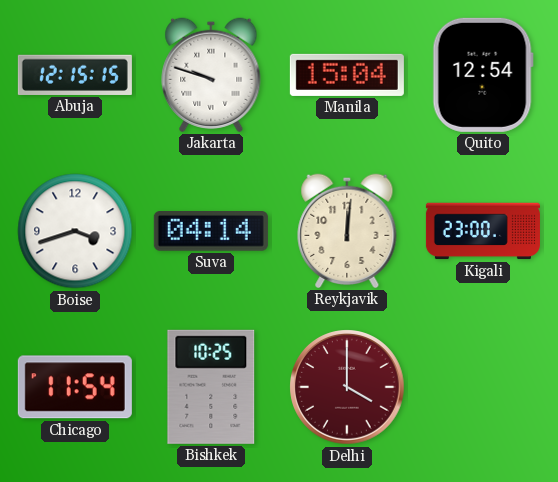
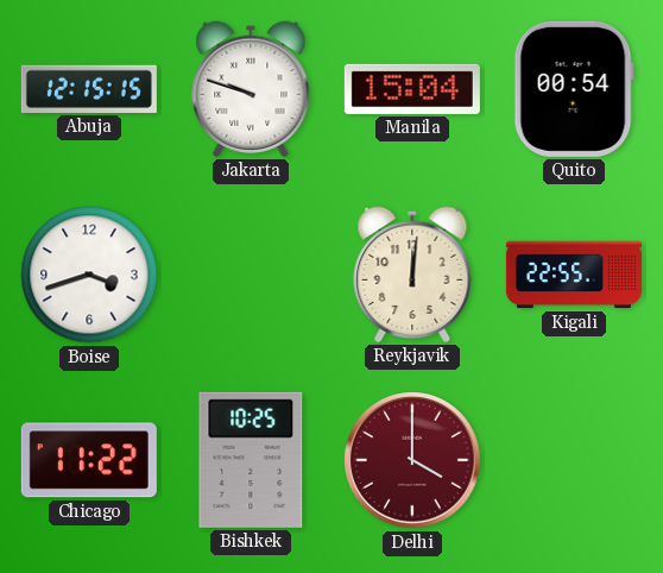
Quito: 12:54 -> 00:54 (574, 89)
Suva: 04:14 -> none (211, 232)
Kigali: 23:00 -> 22:55 (574, 275)
Chicago: 11:54 -> 11:22 (89, 460)
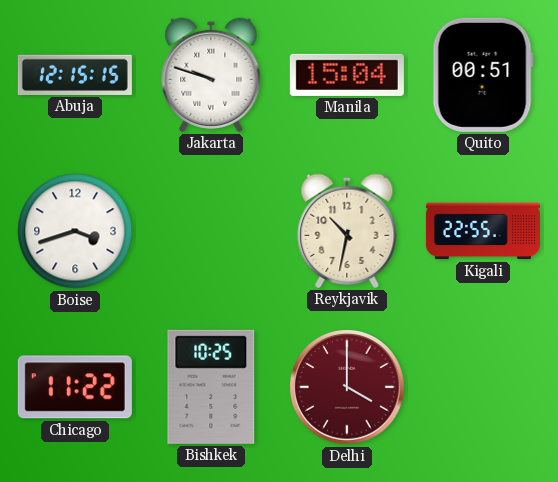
Quito: 00:54 -> 00:51 (483, 75)
Reykjavik: 12:01 -> 10:32 (347, 231)
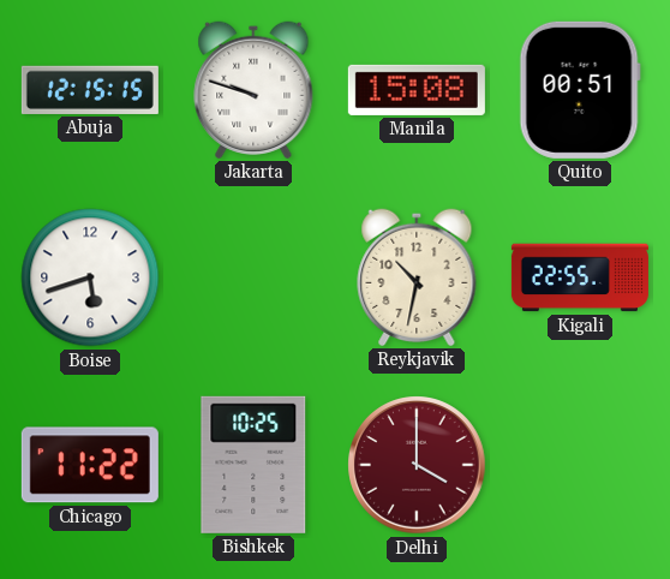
Manila: 15:04 -> 15:08 (417, 90)
Boise: 3:42 -> 5:42 (90, 277)
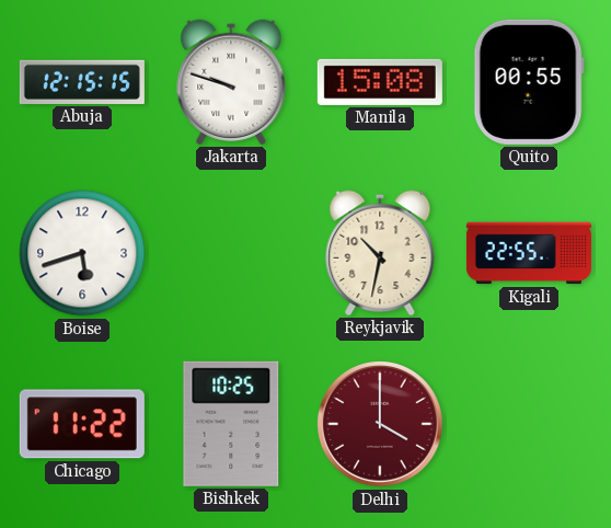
Quito: 00:51 -> 00:55 (529, 82)
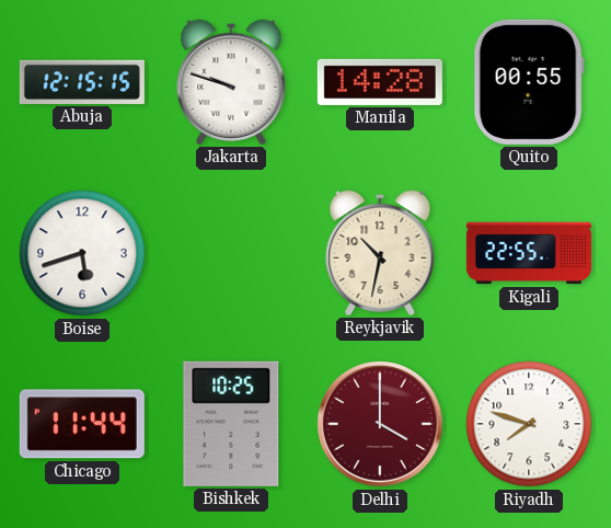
Manila: 15:08 -> 14:28 (380, 82)
Chicago: 11:22 -> 11:44 (82, 424)
Riyadh: none -> 7:48 (529, 424)
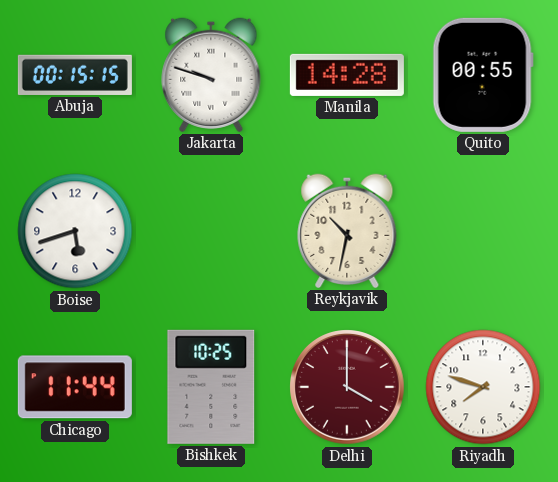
Abuja: 12:15 -> 00:15 (75, 75)
Kigali: 22:55 -> none (529, 253)
